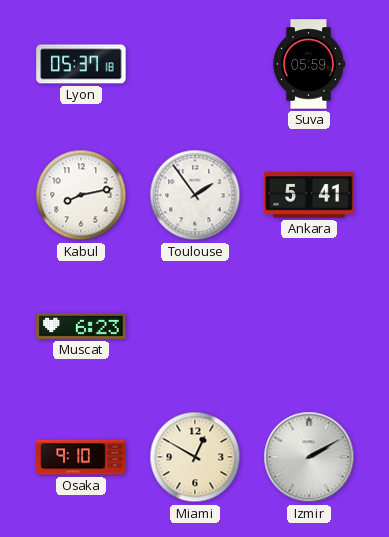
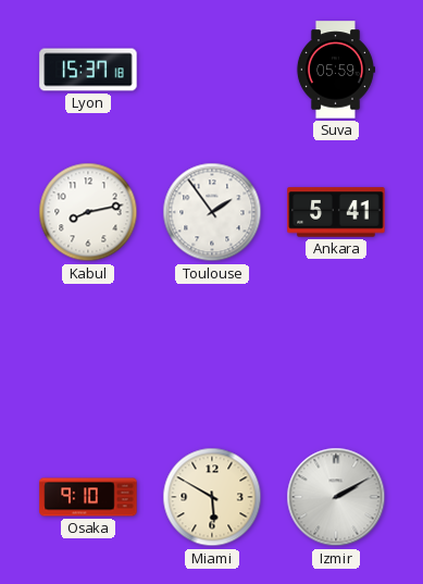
Lyon: 05:37 -> 15:37 (88, 70)
Muscat: 6:23 -> none (81, 326)
Miami: 12:50 -> 5:50 (212, 497)
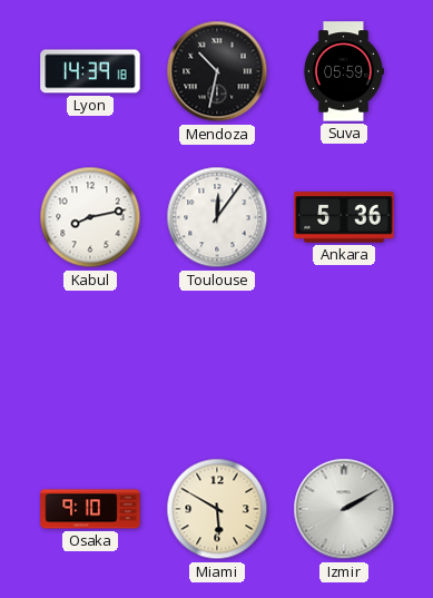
Lyon: 15:37 -> 14:39 (90, 71)
Mendoza: none -> 10:32 (217, 71)
Toulouse: 1:54 -> 12:06 (217, 217)
Ankara: 5:41 -> 5:36 (344, 217)
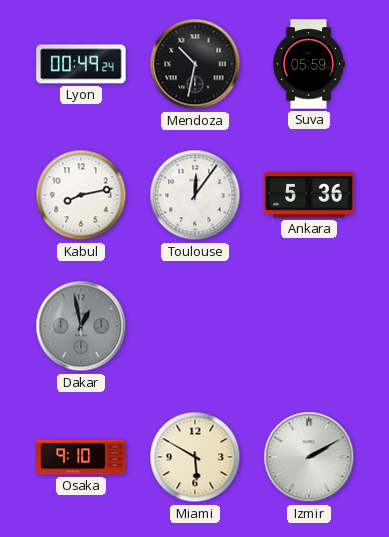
Lyon: 14:39 -> 00:49 (81, 64)
Dakar: none -> 12:58 (81, 326)
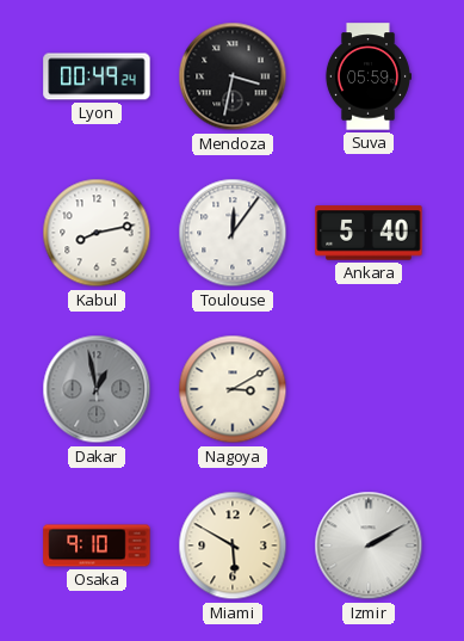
Mendoza: 10:32 -> 3:32 (233, 76)
Ankara: 5:36 -> 5:40 (369, 233)
Nagoya: none -> 3:10 (233, 389)
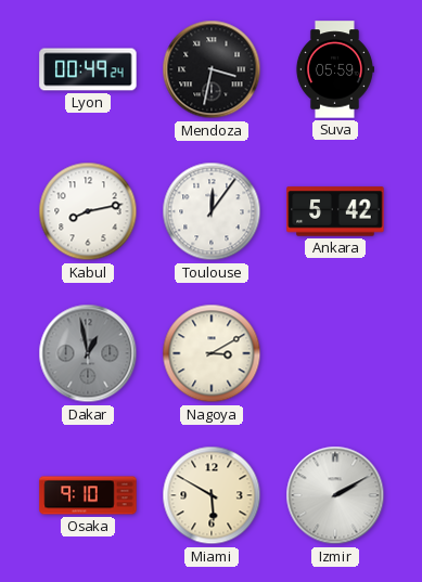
Ankara: 5:40 -> 5:42 (335, 211)
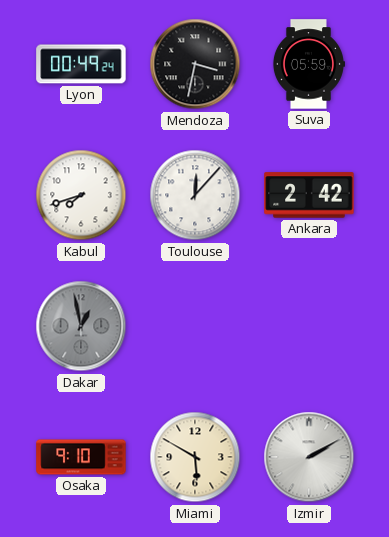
Kabul: 8:13 -> 7:42 (81, 195)
Toulouse: 12:06 -> 12:07 (195, 195)
Ankara: 5:42 -> 2:42 (309, 195)
Nagoya: 3:10 -> none (212, 353)
